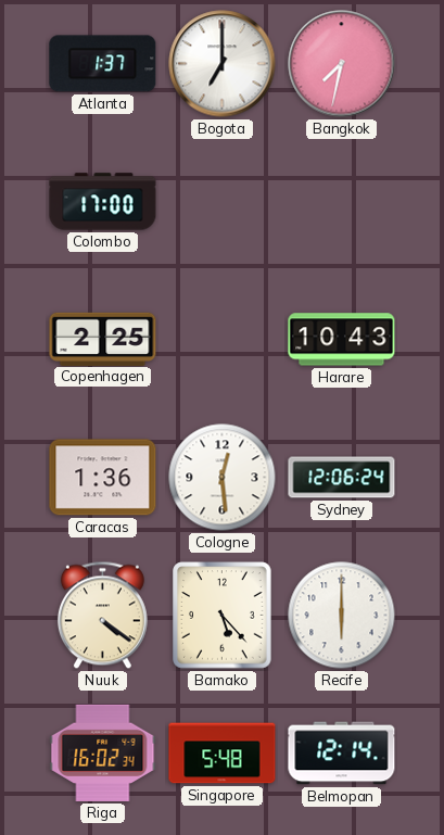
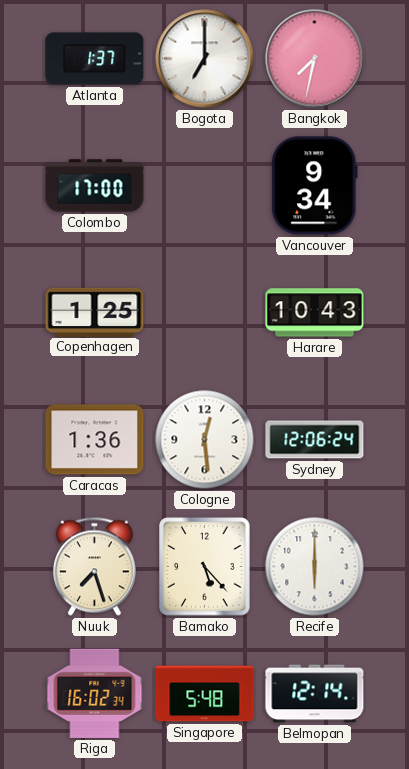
Vancouver: none -> 9:34 (315, 186)
Copenhagen: 2:25 -> 1:25 (95, 312)
Nuuk: 4:21 -> 7:27 (94, 567)
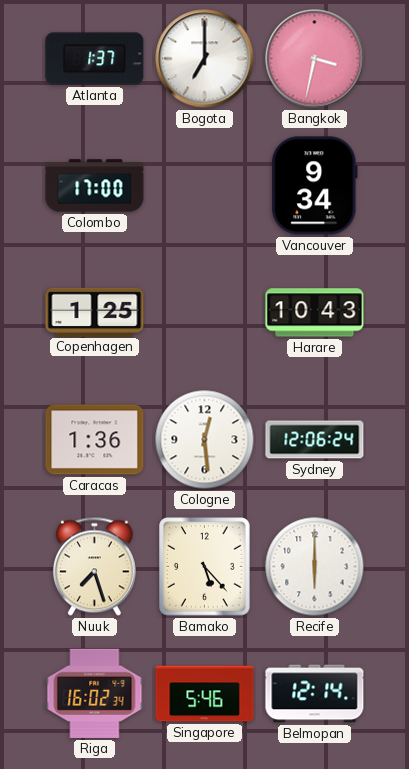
Bangkok: 7:32 -> 3:32 (315, 59)
Singapore: 5:48 -> 5:46 (205, 694)
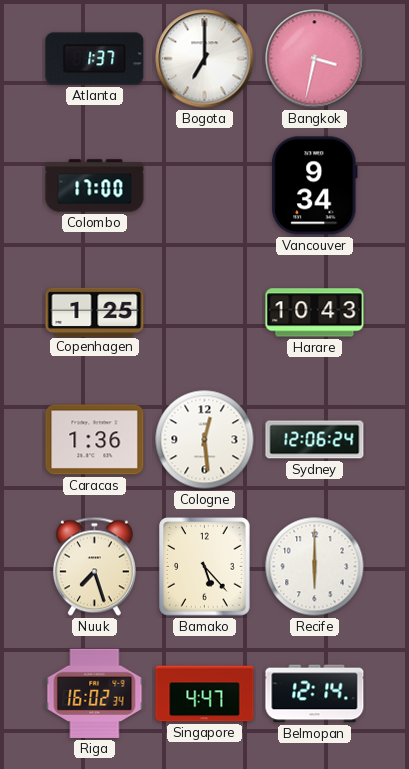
Singapore: 5:46 -> 4:47 (205, 694)
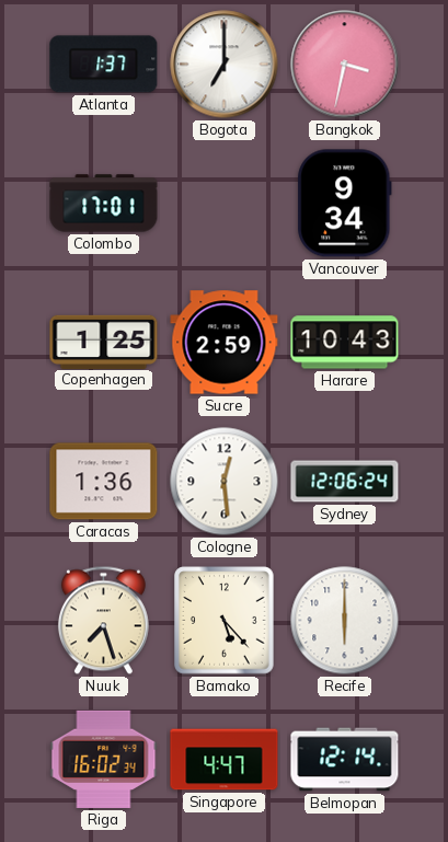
Colombo: 17:00 -> 17:01 (104, 204)
Sucre: none -> 2:59 (225, 343)
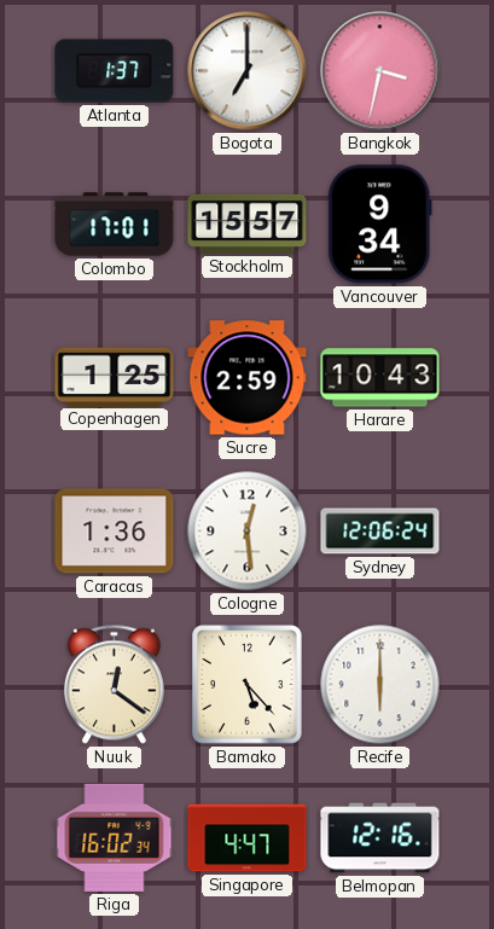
Stockholm: none -> 15:57 (248, 223)
Nuuk: 7:27 -> 12:21 (114, 685)
Belmopan: 12:14 -> 12:16 (380, 838)
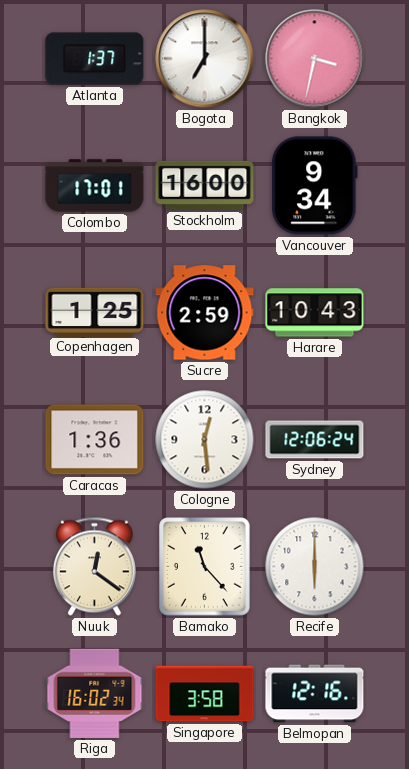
Stockholm: 15:57 -> 16:00 (205, 185)
Bamako: 5:23 -> 11:23 (205, 567)
Singapore: 4:47 -> 3:58 (205, 694)
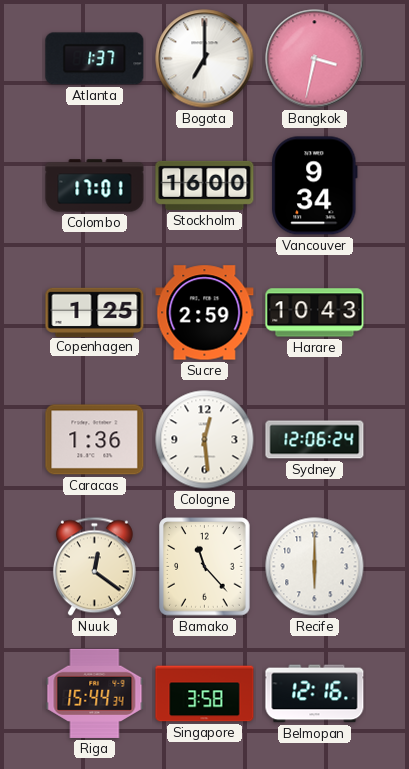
Riga: 16:02 -> 15:44 (95, 693)
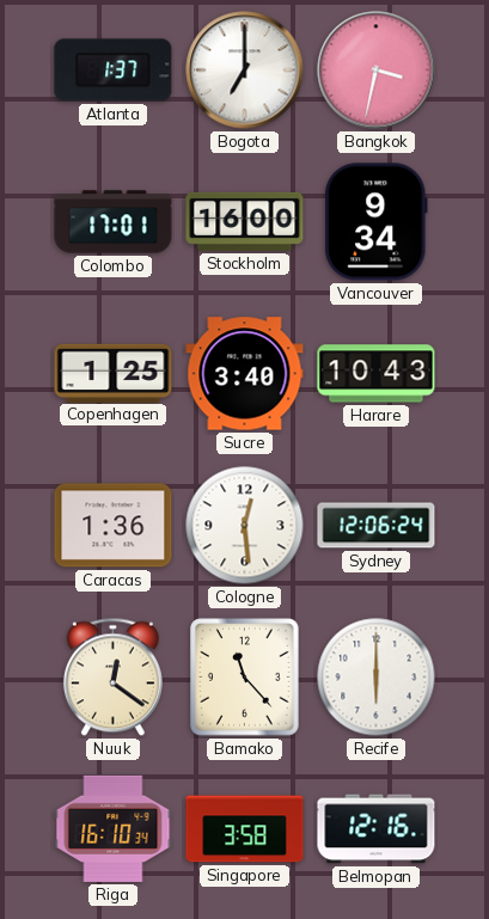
Sucre: 2:59 -> 3:40 (245, 374)
Riga: 15:44 -> 16:10 (114, 828)
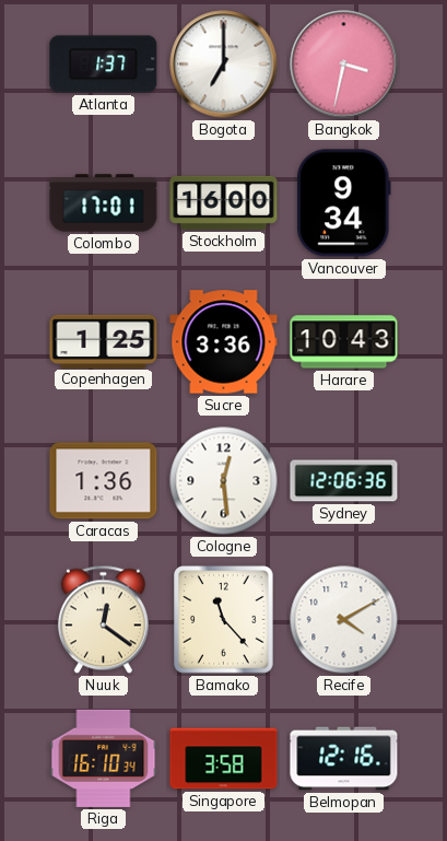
Sucre: 3:40 -> 3:36 (224, 342)
Sydney: 12:06:24 -> 12:06:36 (344, 481)
Recife: 6:00 -> 4:10 (344, 620)
